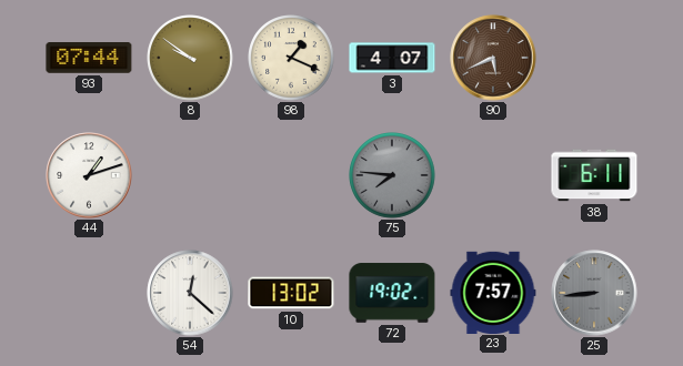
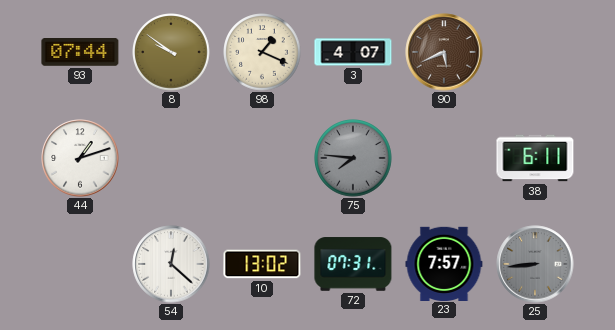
72: 19:02 -> 07:31 (353, 264)
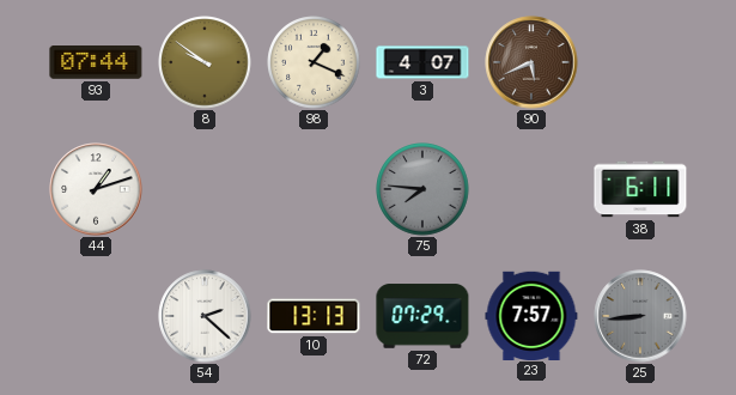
54: 12:22 -> 2:22 (205, 316)
10: 13:02 -> 13:13 (314, 316)
72: 07:31 -> 07:29 (422, 316)
